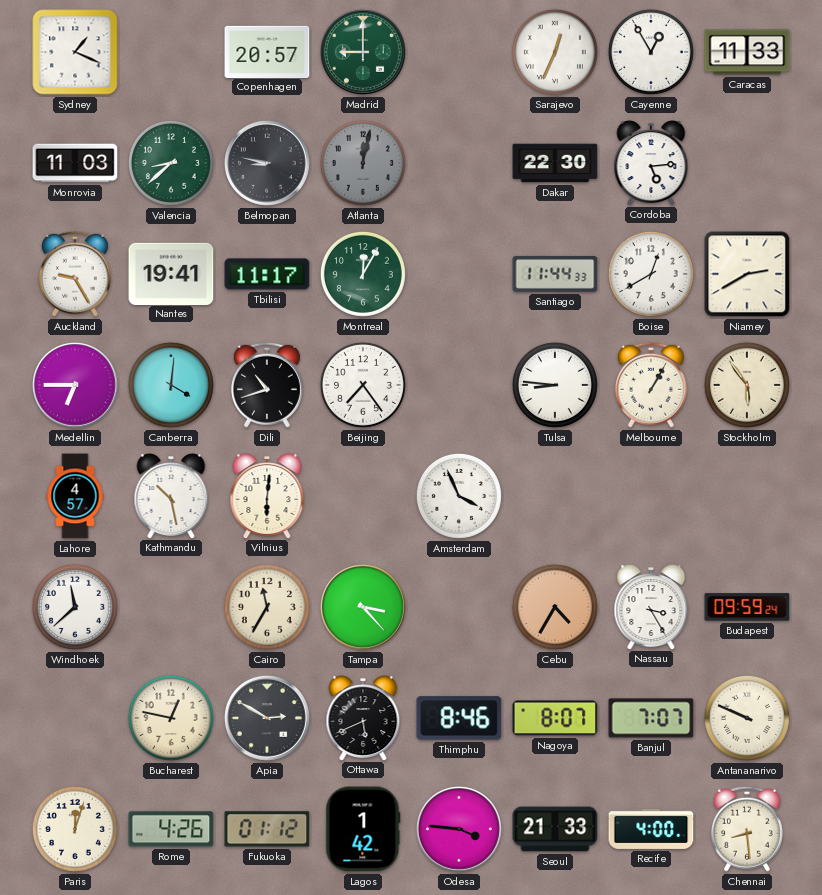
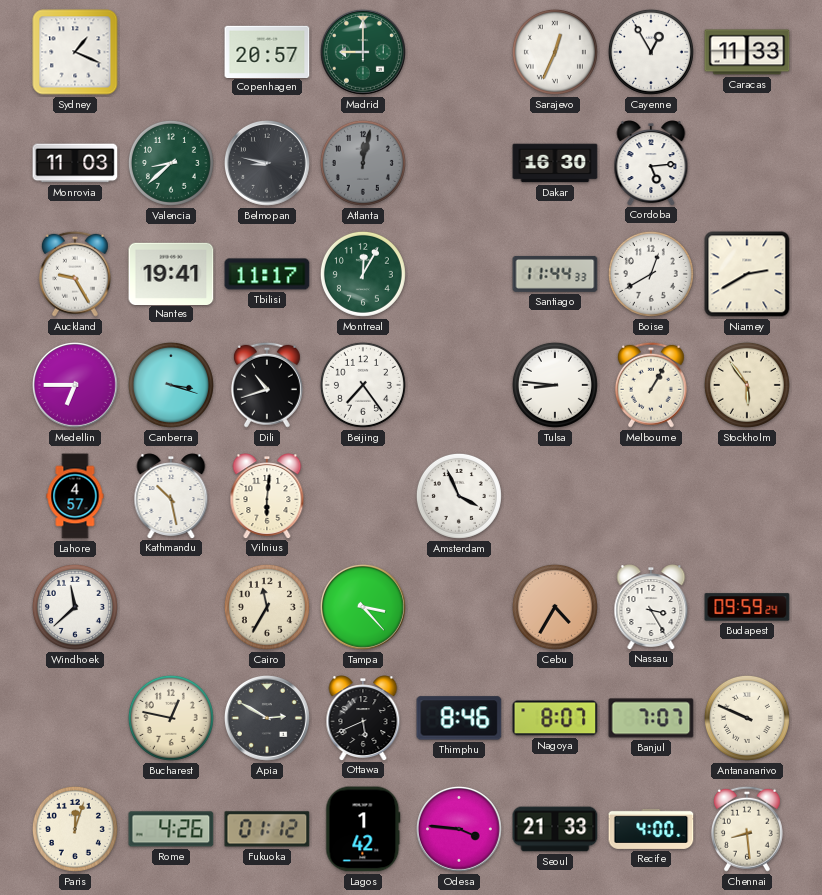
Dakar: 22:30 -> 16:30 (555, 163)
Canberra: 4:01 -> 3:18 (171, 385)
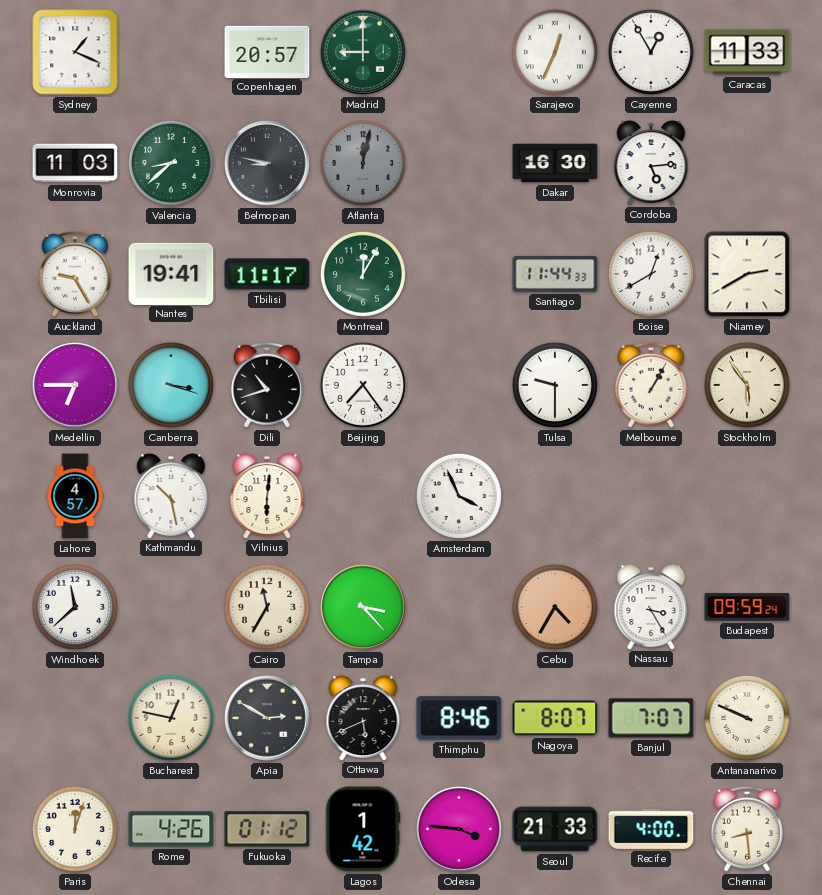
Tulsa: 8:46 -> 9:30 (555, 385)
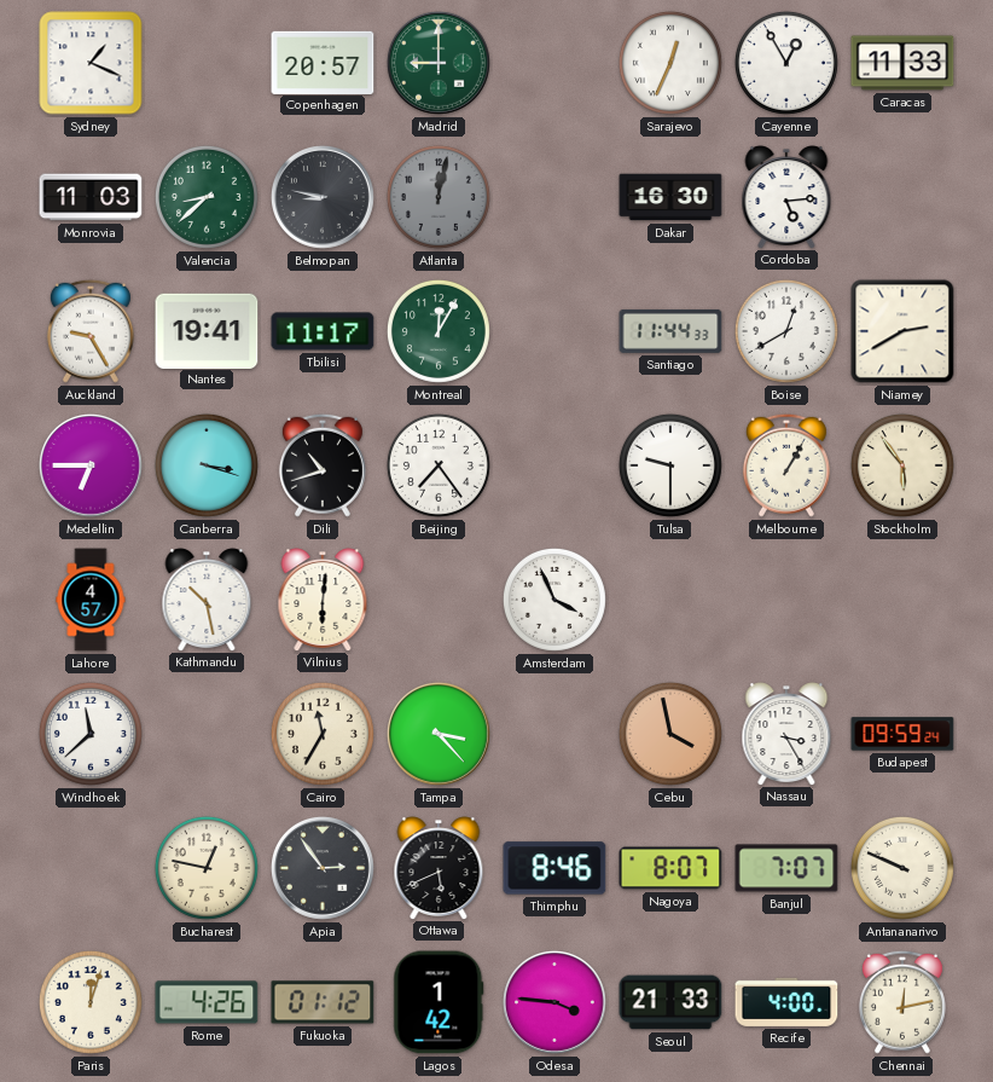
Cebu: 4:35 -> 3:58 (670, 734)
Apia: 2:50 -> 2:54 (323, 868)
Chennai: 8:29 -> 12:13 (902, 1002)
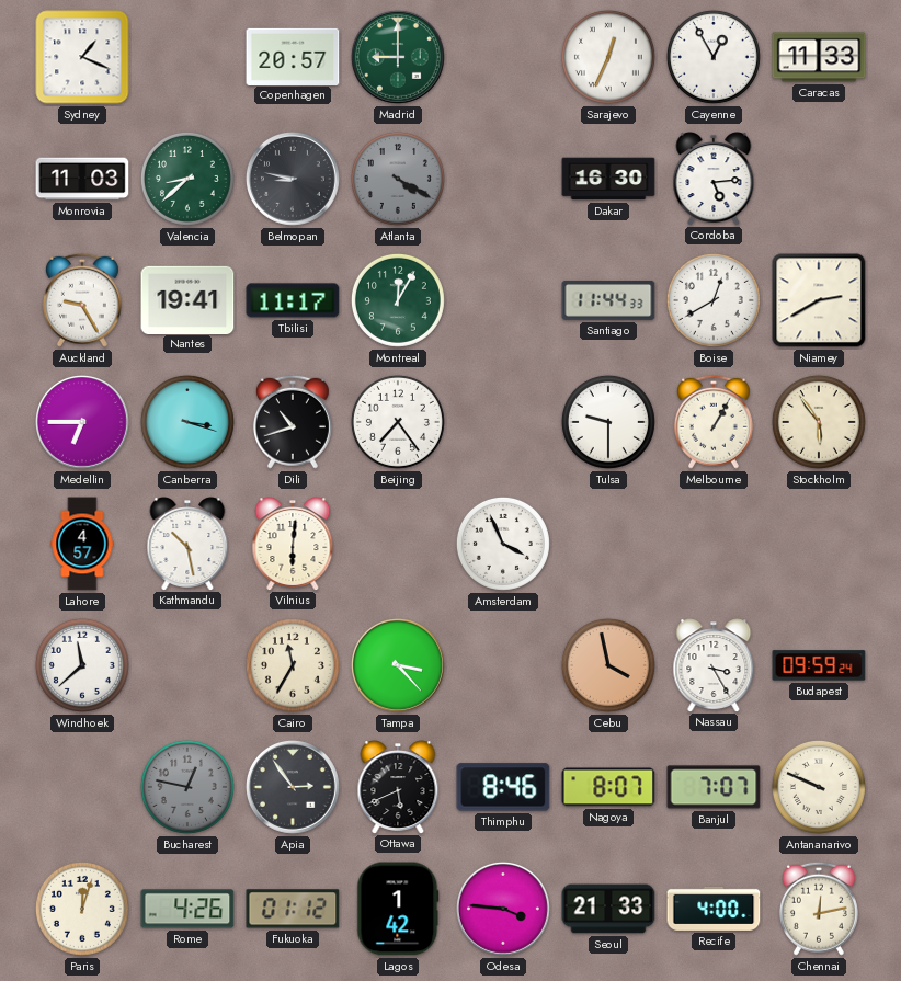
Atlanta: 12:02 -> 4:20 (398, 179)
Bucharest dial: cream -> grey (187, 787)
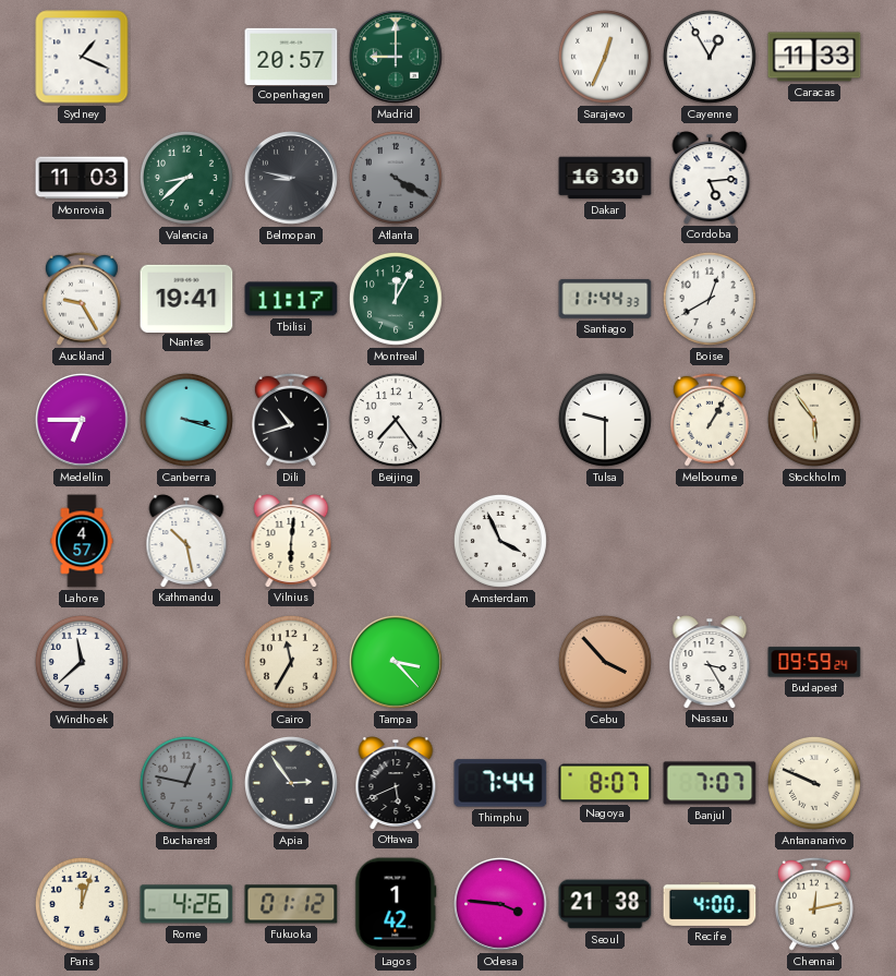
Niamey: 2:40 -> none (819, 300)
Cebu: 3:58 -> 3:53 (605, 662)
Thimphu: 8:46 -> 7:44 (500, 783)
Seoul: 21:33 -> 21:38 (605, 904)
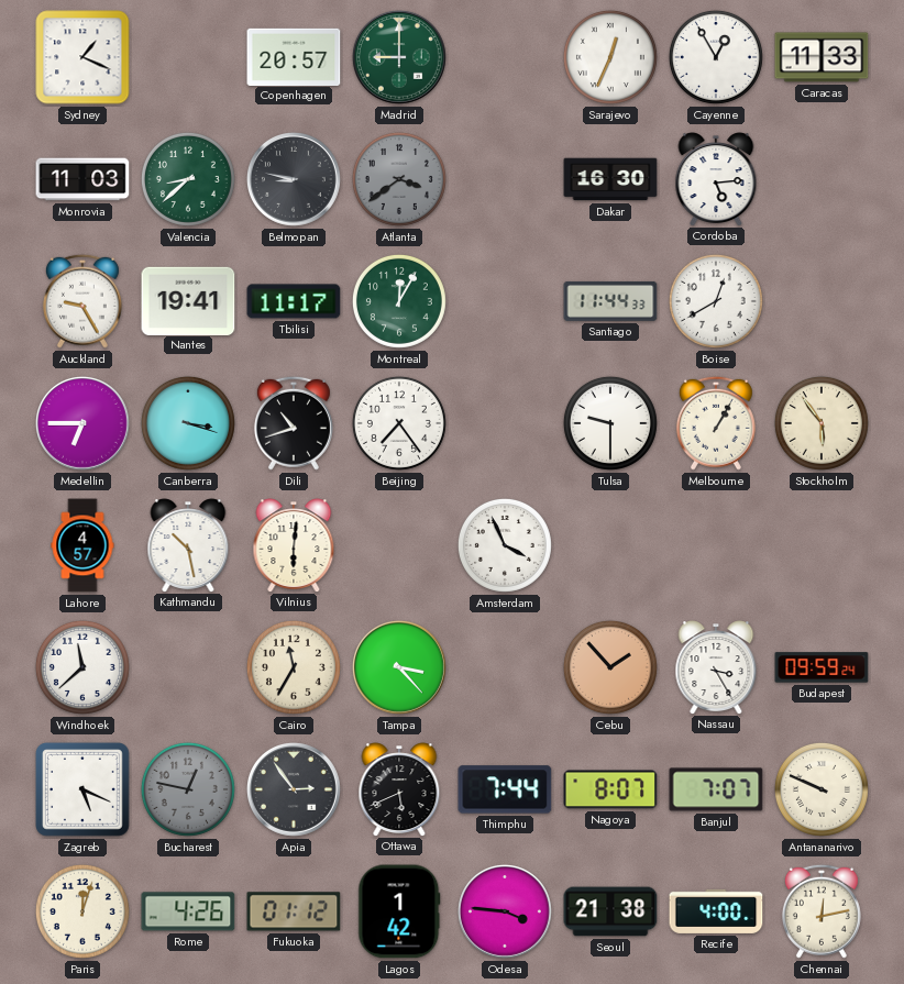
Atlanta: 4:20 -> 3:39 (399, 179)
Cebu: 3:53 -> 1:53 (610, 667)
Zagreb: none -> 5:19 (84, 790)
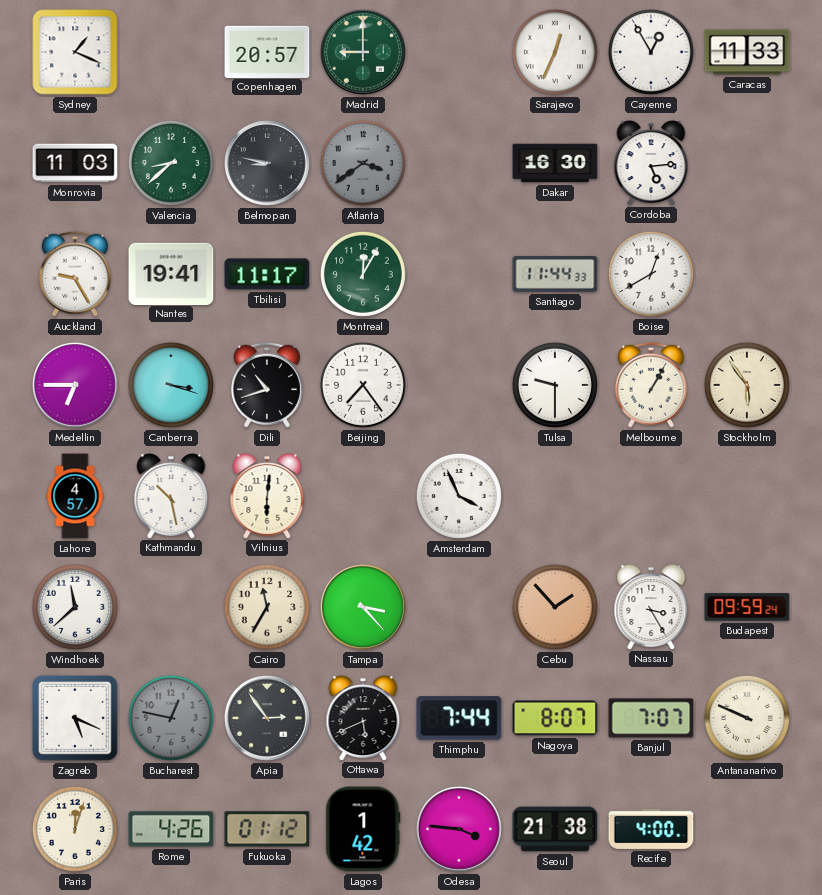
Chennai: 12:13 -> none (822, 911)
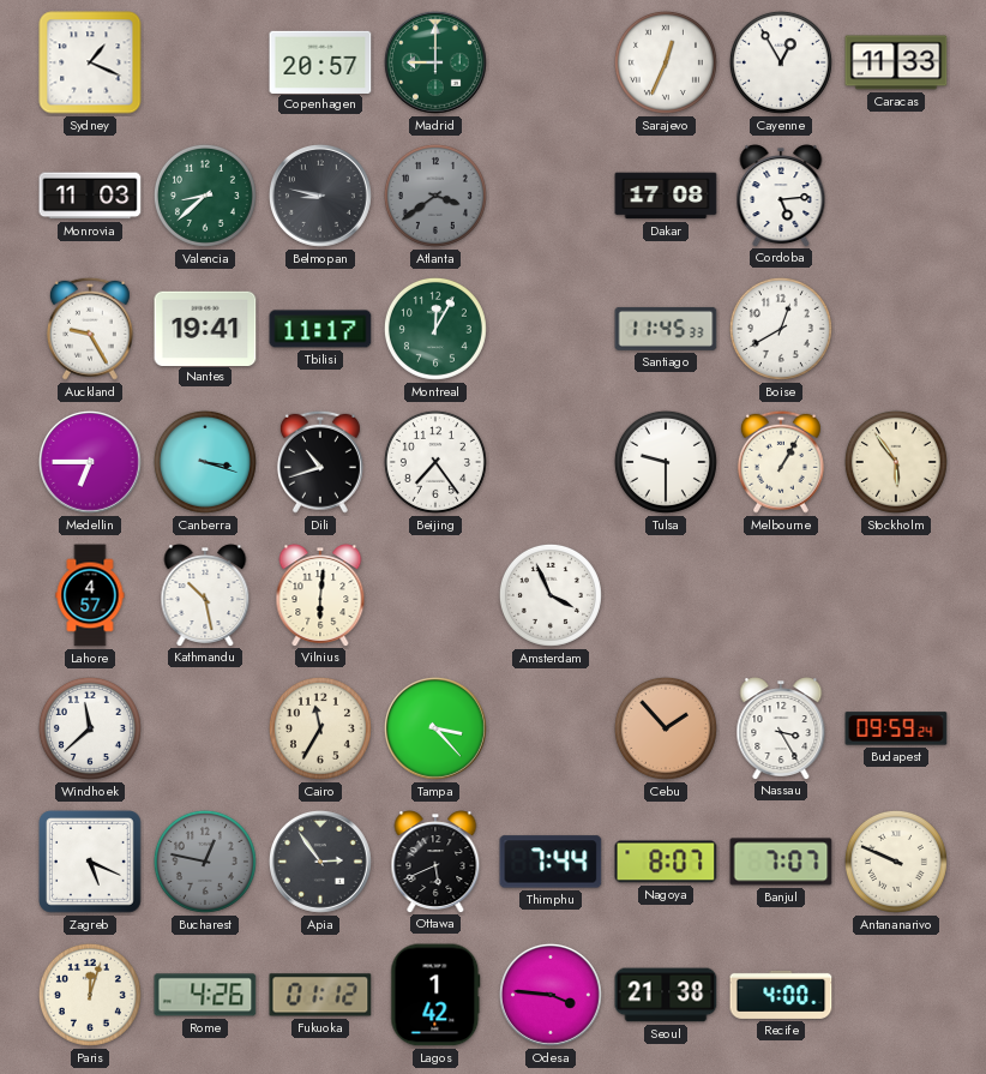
Dakar: 16:30 -> 17:08 (666, 196)
Santiago: 11:44 -> 11:45 (666, 329)
